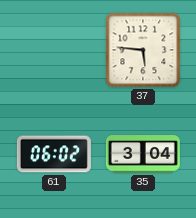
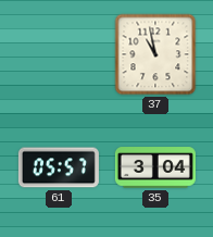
37: 5:46 -> 10:58 (155, 54)
61: 06:02 -> 05:57 (59, 167)
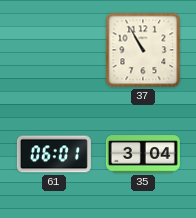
37: 10:58 -> 10:55 (143, 50)
61: 05:57 -> 06:01 (54, 154)
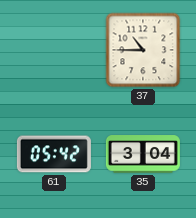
37: 10:55 -> 10:45 (143, 50)
61: 06:01 -> 05:42 (54, 154)
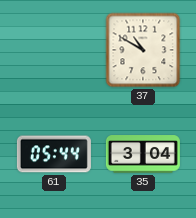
37: 10:45 -> 10:50 (143, 50)
61: 05:42 -> 05:44 (54, 154)
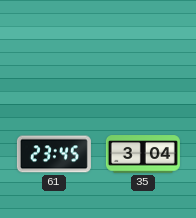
37: 10:50 -> none (143, 50)
61: 05:44 -> 23:45 (54, 154)
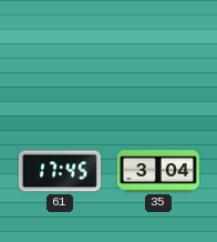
61: 23:45 -> 17:45 (60, 171)
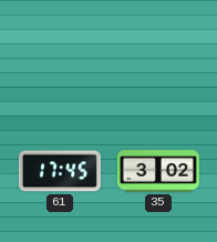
35: 3:04 -> 3:02 (158, 171)
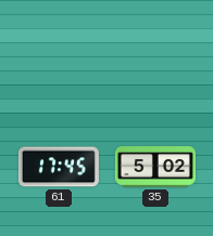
35: 3:02 -> 5:02 (155, 167)
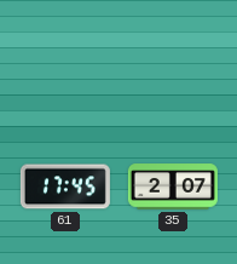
35: 5:02 -> 2:07 (173, 186)
